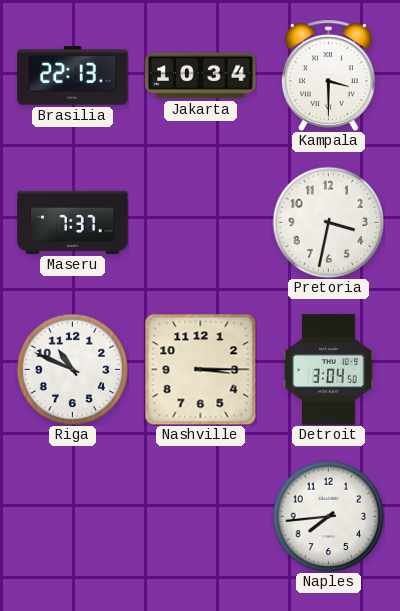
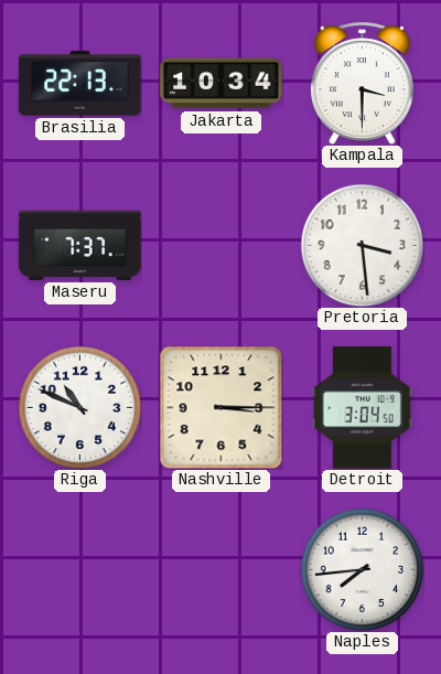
Pretoria: 3:32 -> 3:29 (362, 245)
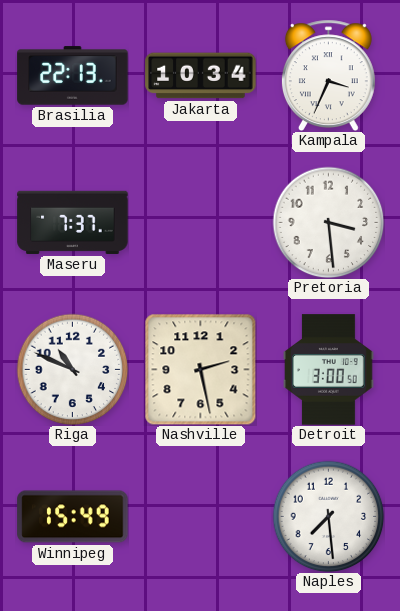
Kampala: 3:30 -> 3:34 (328, 75)
Nashville: 3:15 -> 2:28 (200, 370)
Detroit: 3:04 -> 3:00 (329, 370)
Winnipeg: none -> 15:49 (73, 517)
Naples: 7:44 -> 7:29 (328, 516)
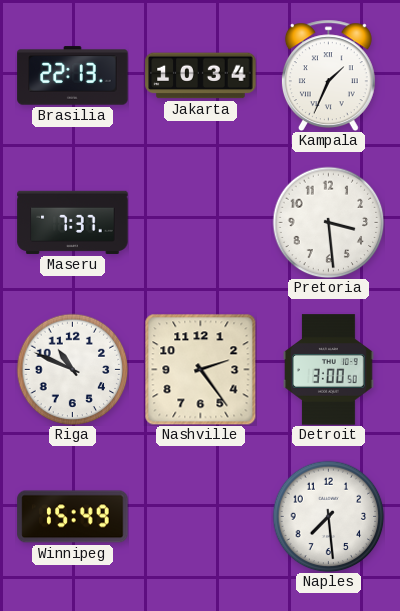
Kampala: 3:34 -> 1:34 (328, 75)
Nashville: 2:28 -> 2:24 (200, 370)
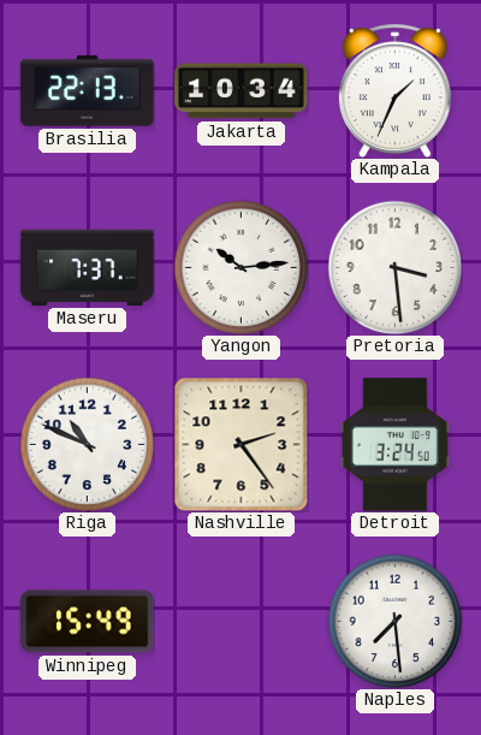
Yangon: none -> 10:14 (240, 267)
Detroit: 3:00 -> 3:24 (396, 445)
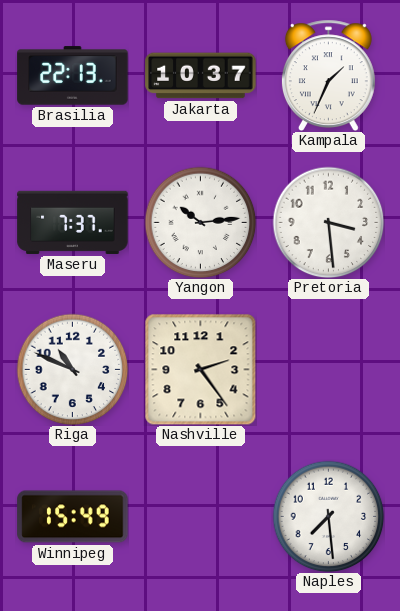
Jakarta: 10:34 -> 10:37 (201, 76)
Detroit: 3:24 -> none (396, 445)
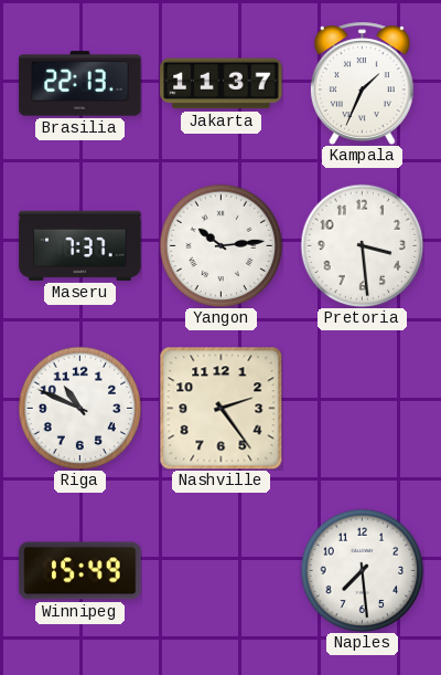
Jakarta: 10:37 -> 11:37 (222, 84)
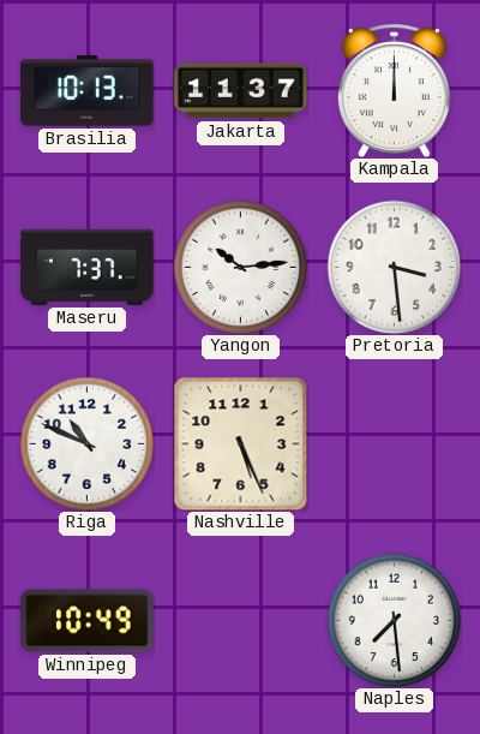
Brasilia: 22:13 -> 10:13 (88, 91)
Kampala: 1:34 -> 12:00 (394, 90)
Nashville: 2:24 -> 5:26 (240, 444)
Winnipeg: 15:49 -> 10:49 (88, 621)
